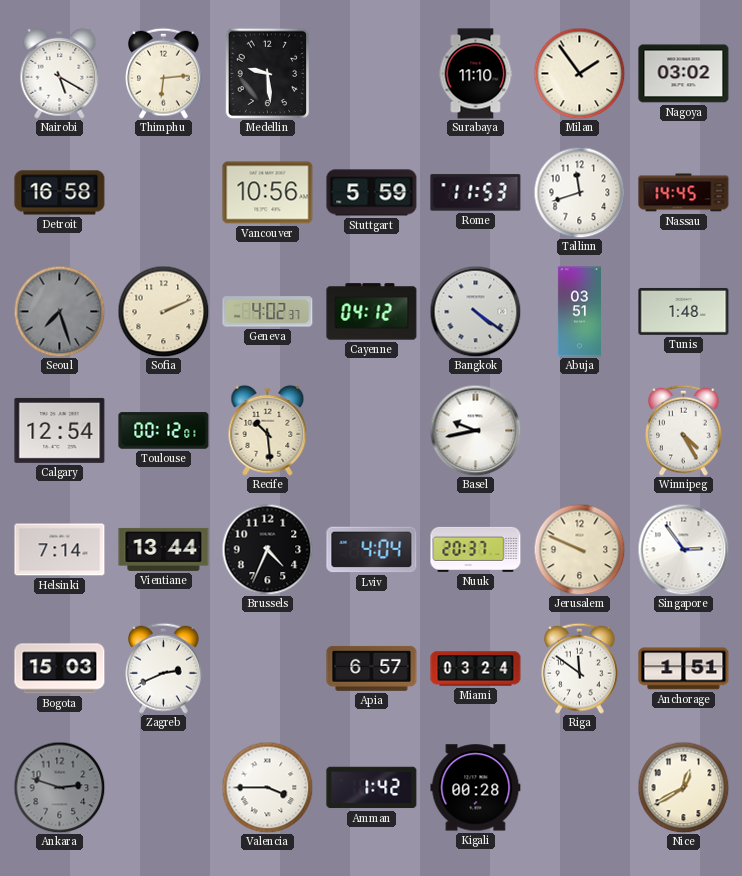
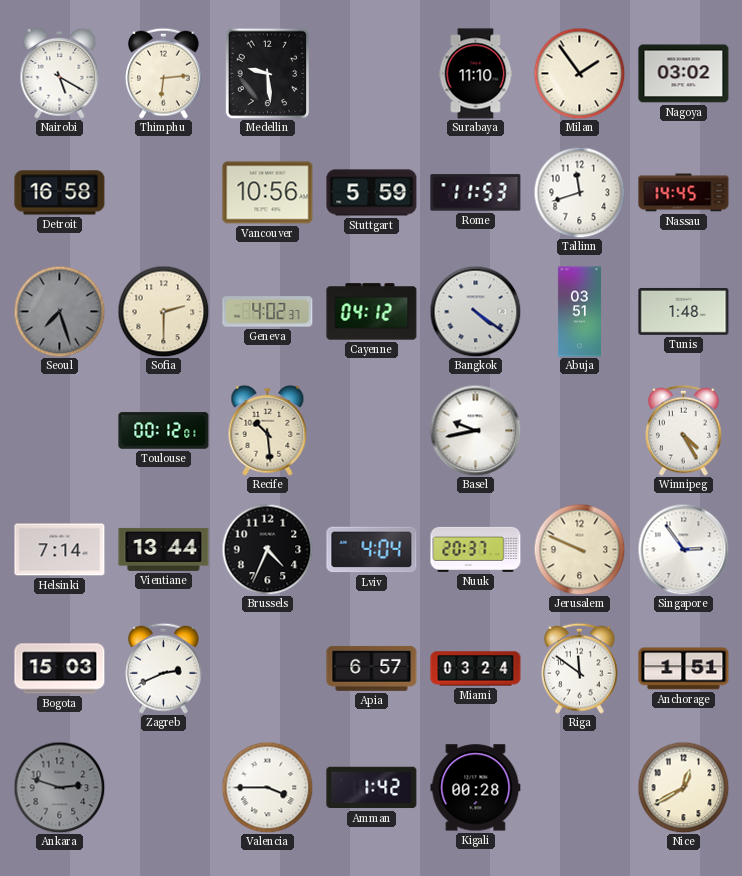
Sofia: 2:11 -> 2:30 (163, 311)
Calgary: 12:54 -> none (60, 430)
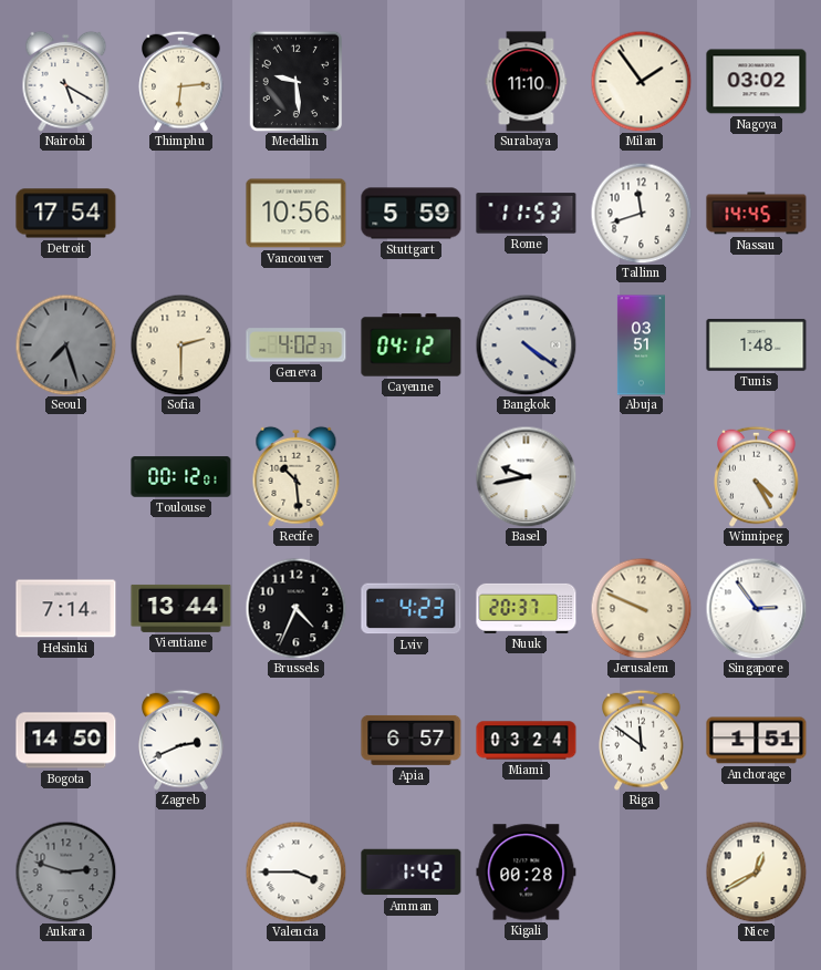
Detroit: 16:58 -> 17:54 (66, 214)
Lviv: 4:04 -> 4:23 (412, 609)
Bogota: 15:03 -> 14:50 (66, 741)
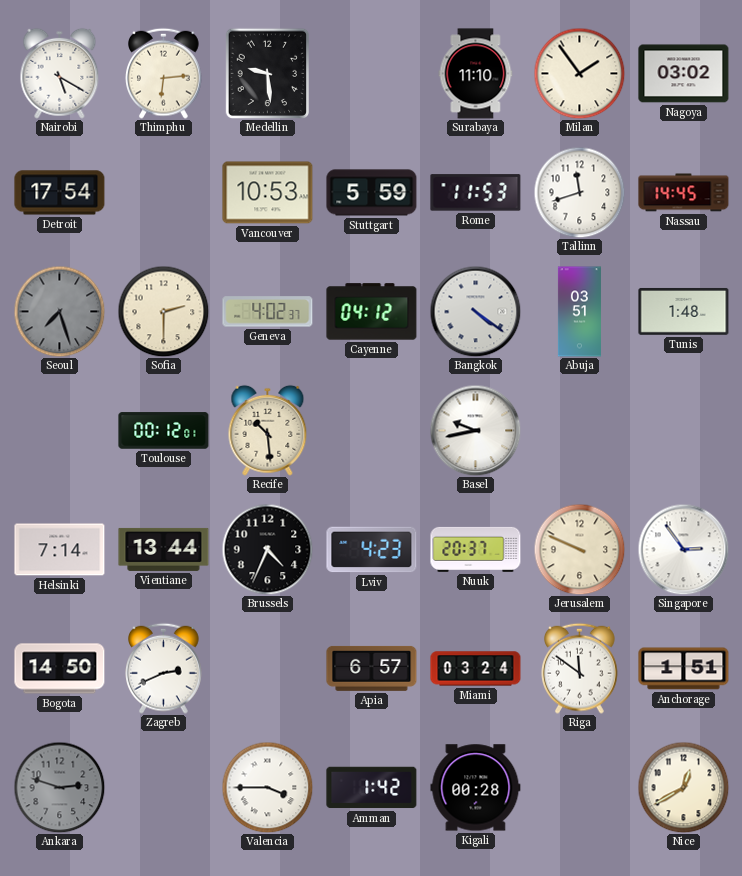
Vancouver: 10:56 -> 10:53 (268, 193)
Winnipeg: 4:25 -> none (757, 476)
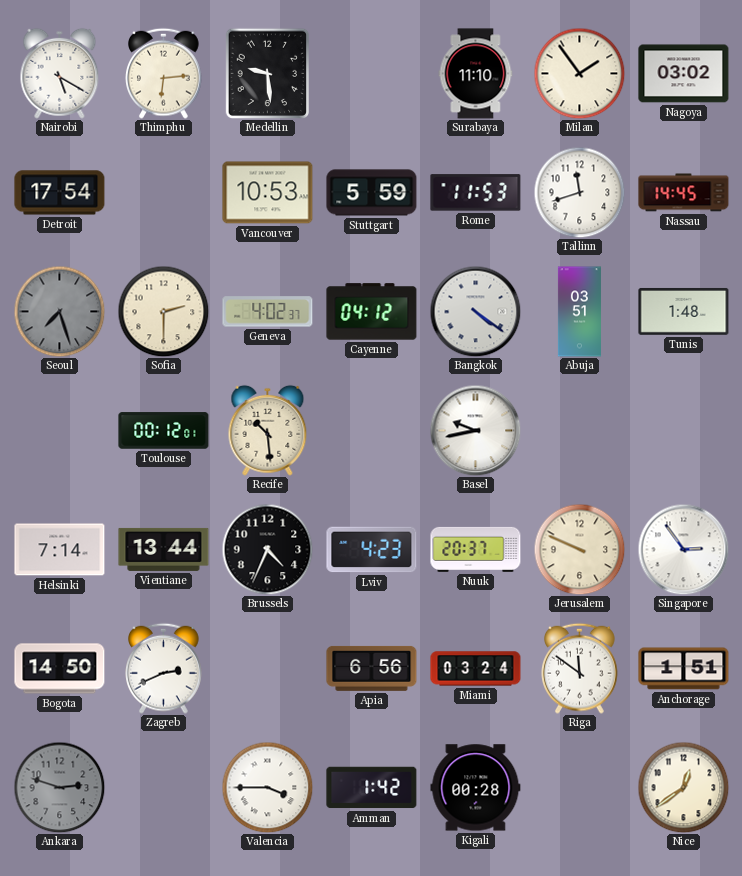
Apia: 6:57 -> 6:56 (372, 668)
Nice: 12:40 -> 12:39 (683, 787)
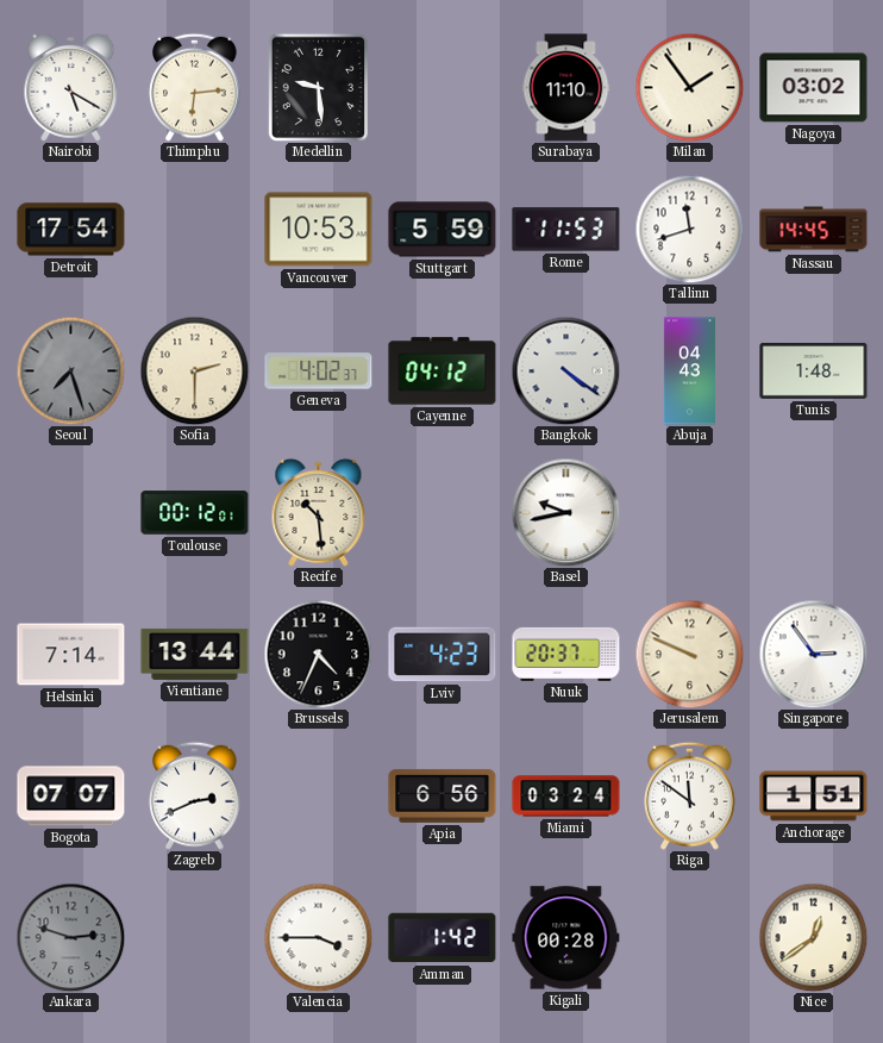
Abuja: 03:51 -> 04:43 (689, 371)
Bogota: 14:50 -> 07:07 (71, 797)
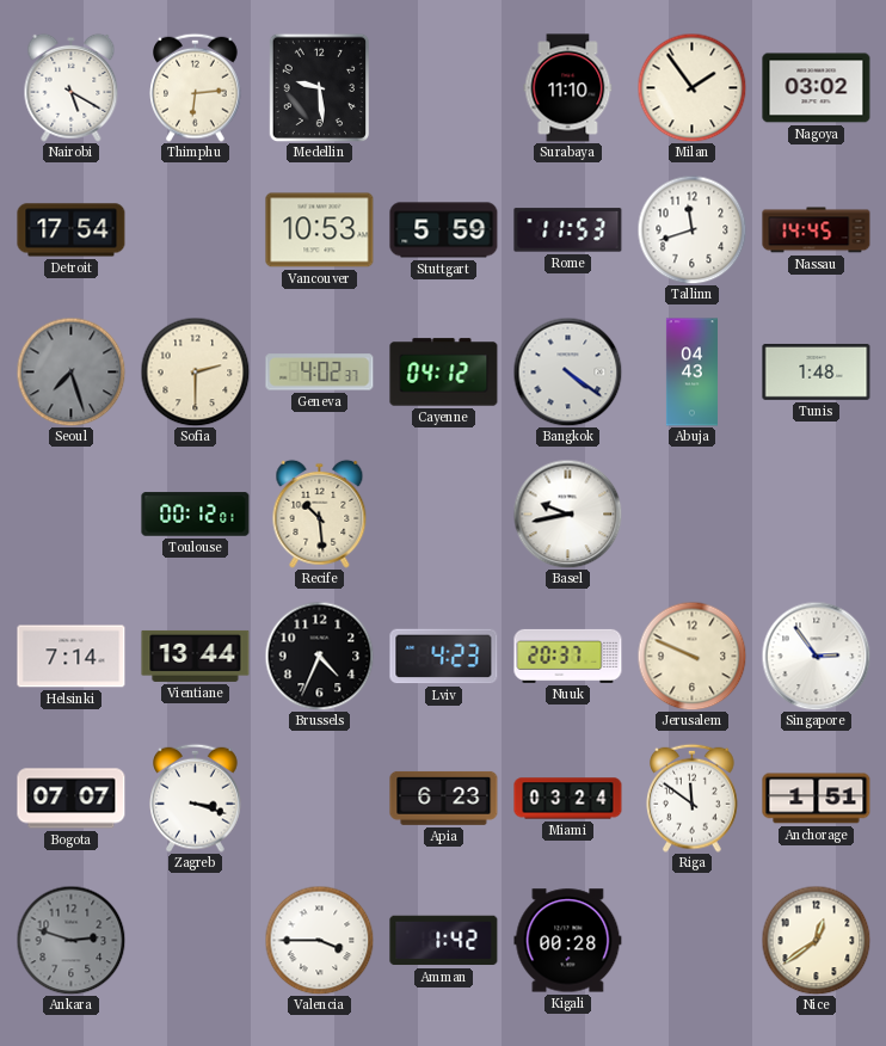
Zagreb: 2:41 -> 3:18 (196, 798)
Apia: 6:56 -> 6:23 (444, 798)
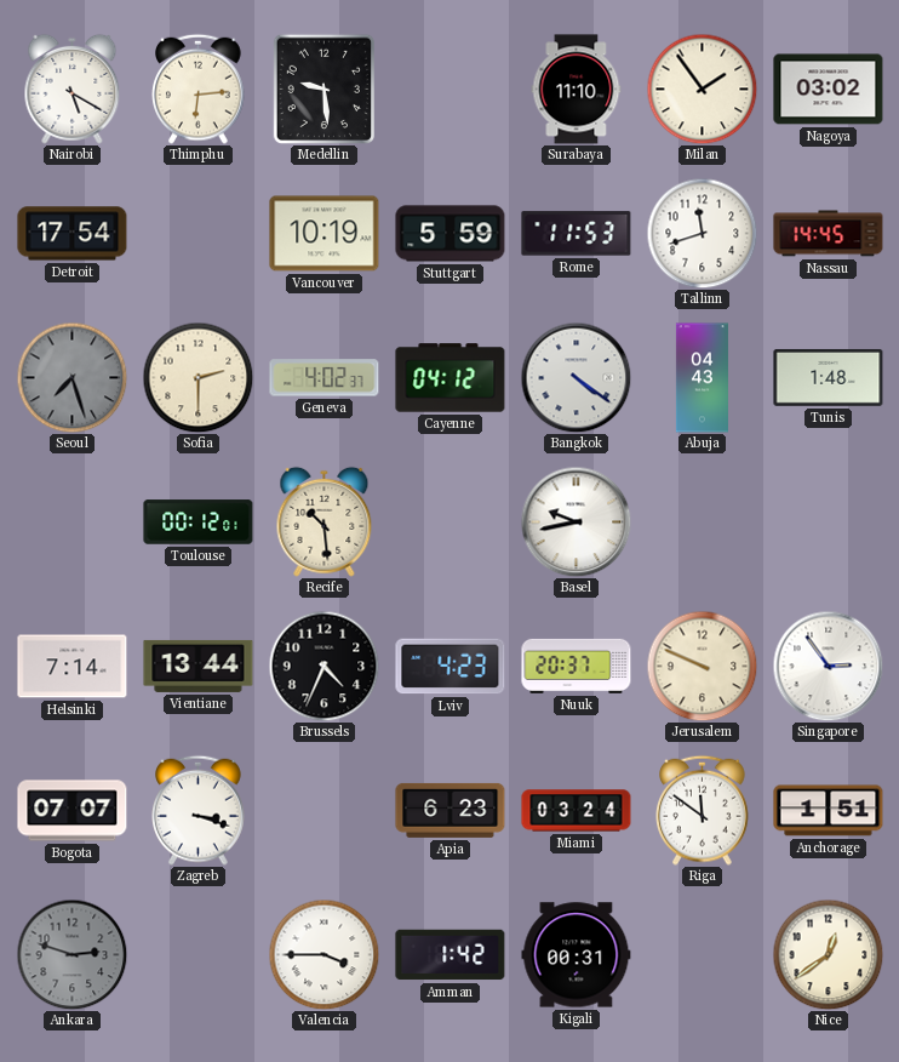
Vancouver: 10:53 -> 10:19 (325, 234)
Kigali: 00:28 -> 00:31 (577, 955)
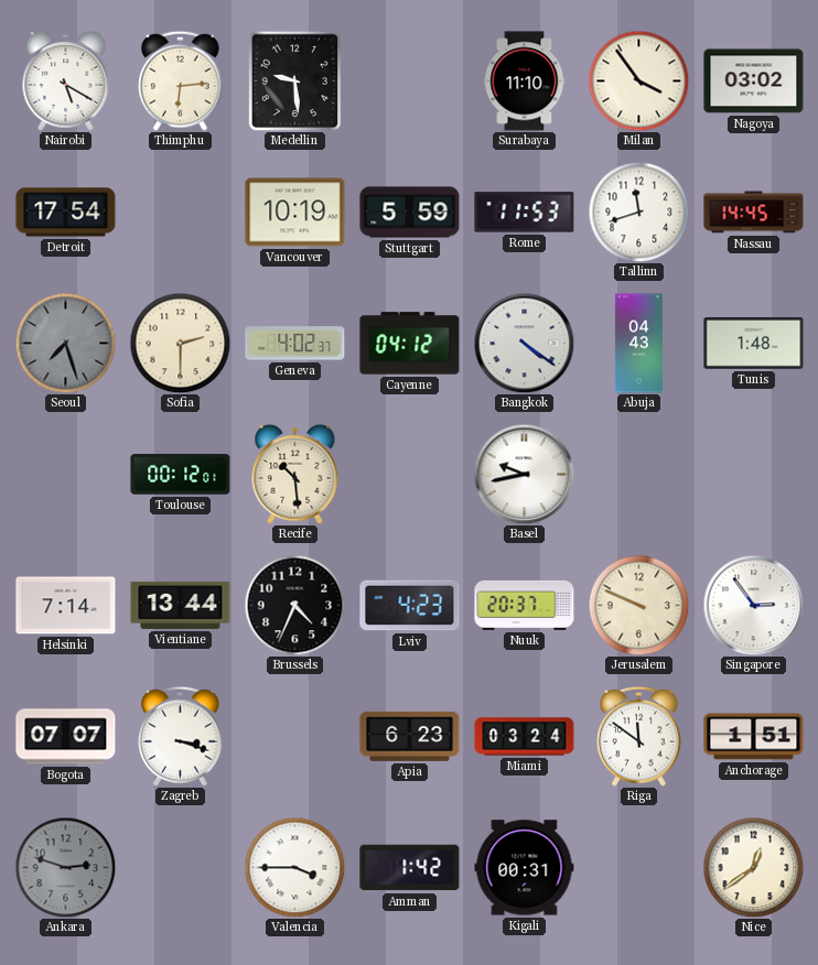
Milan: 1:54 -> 3:54 (638, 80)
